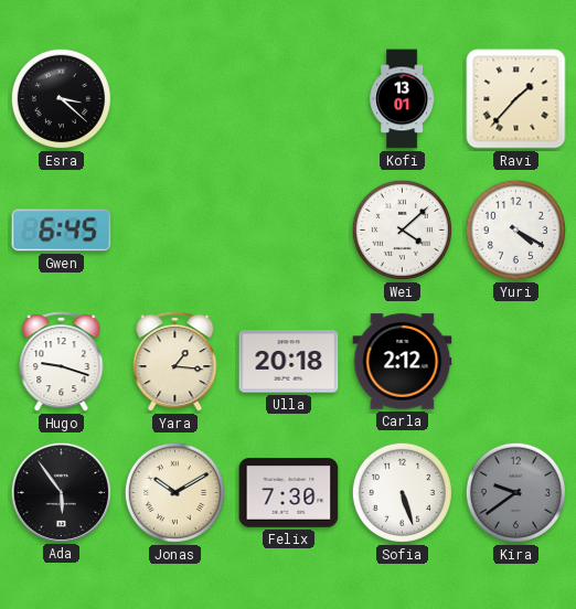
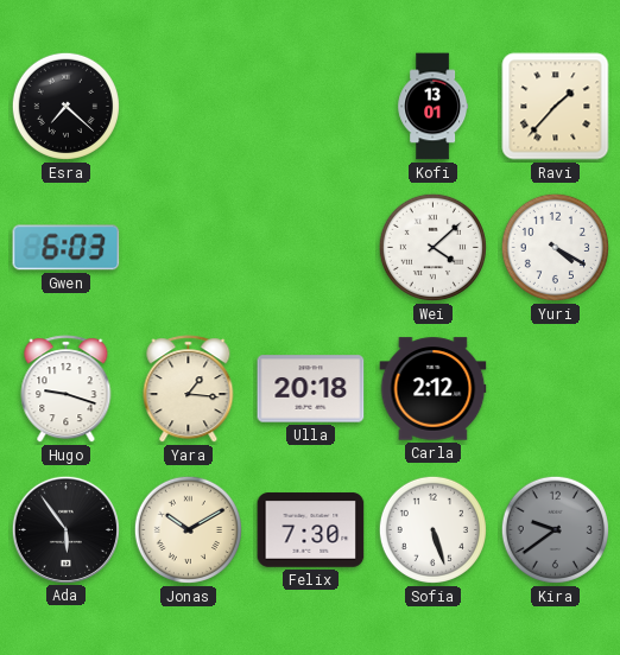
Esra: 3:22 -> 7:22 (65, 106)
Gwen: 6:45 -> 6:03 (67, 248)
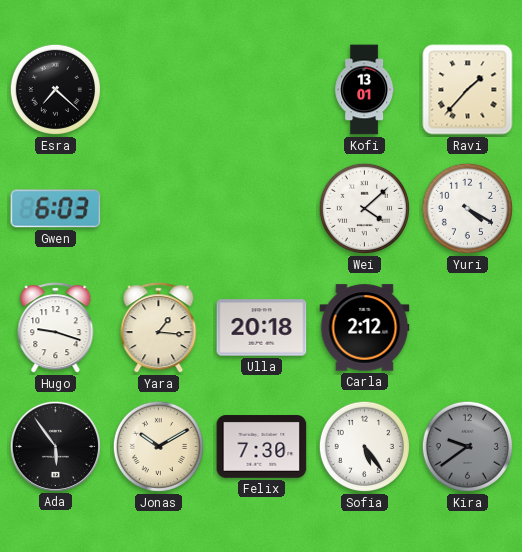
Sofia: 5:27 -> 5:24 (364, 446)
